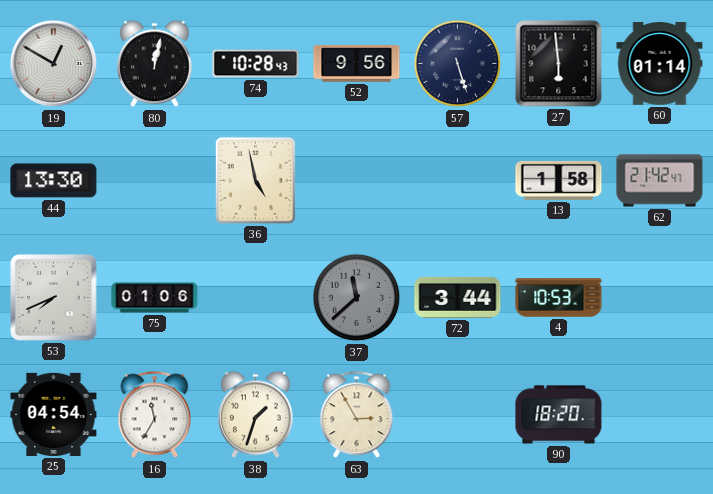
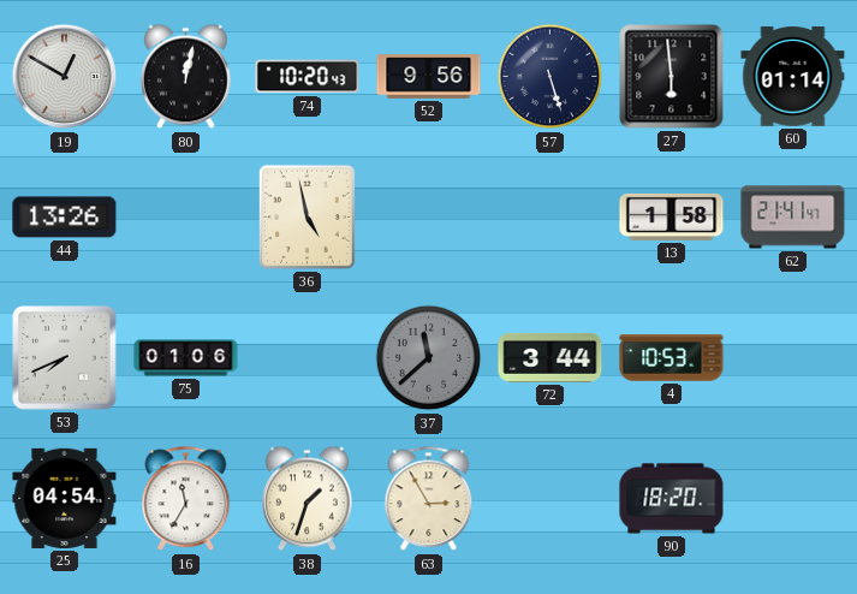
74: 10:28 -> 10:20 (308, 77)
44: 13:30 -> 13:26 (65, 218)
62: 21:42 -> 21:41 (793, 218)
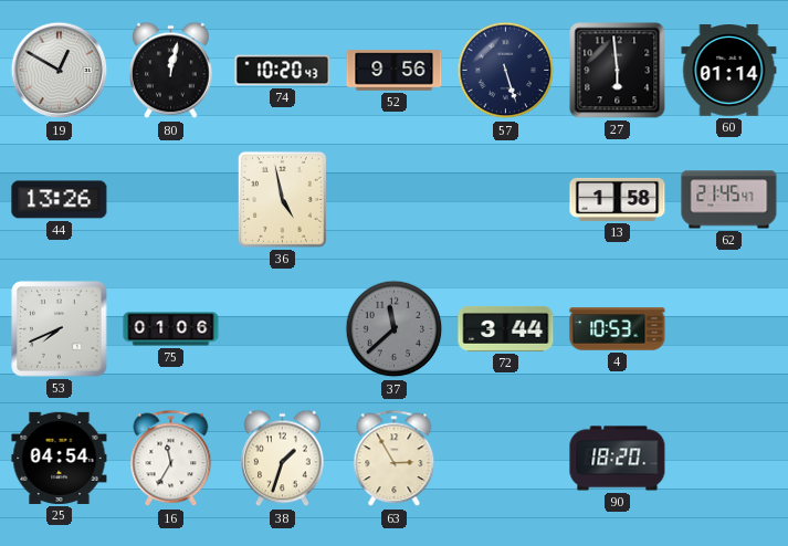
62: 21:41 -> 21:45 (729, 200)
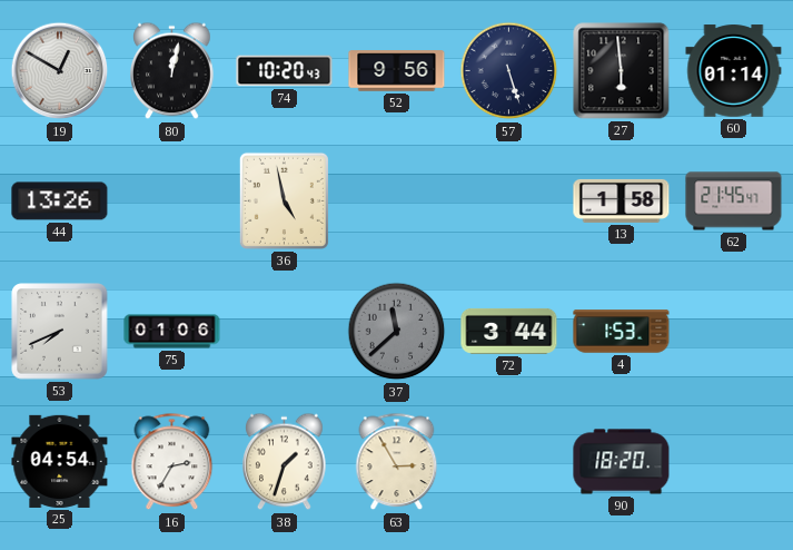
4: 10:53 -> 1:53 (622, 332)
16: 11:35 -> 2:35 (172, 462)
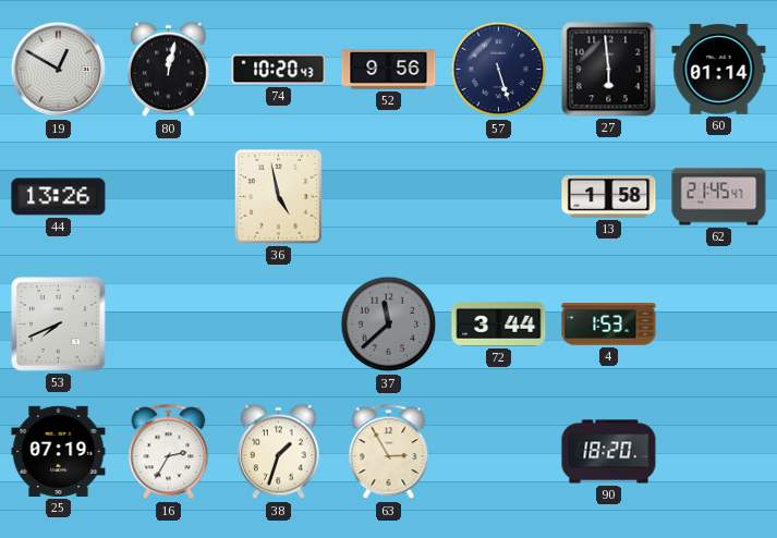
75: 01:06 -> none (172, 332)
25: 04:54 -> 07:19 (59, 451)
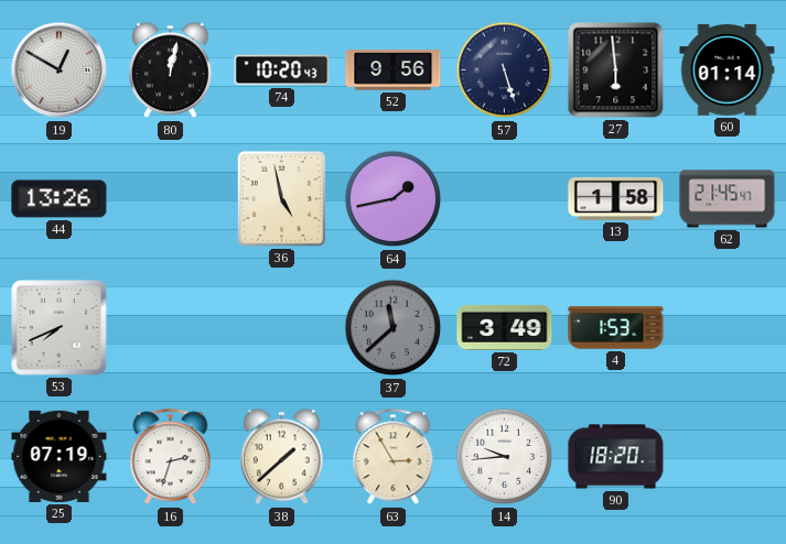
64: none -> 1:43 (394, 199)
72: 3:44 -> 3:49 (505, 327)
16: 2:35 -> 2:33 (171, 457)
38: 1:33 -> 1:38 (282, 457)
14: none -> 9:44 (505, 457)
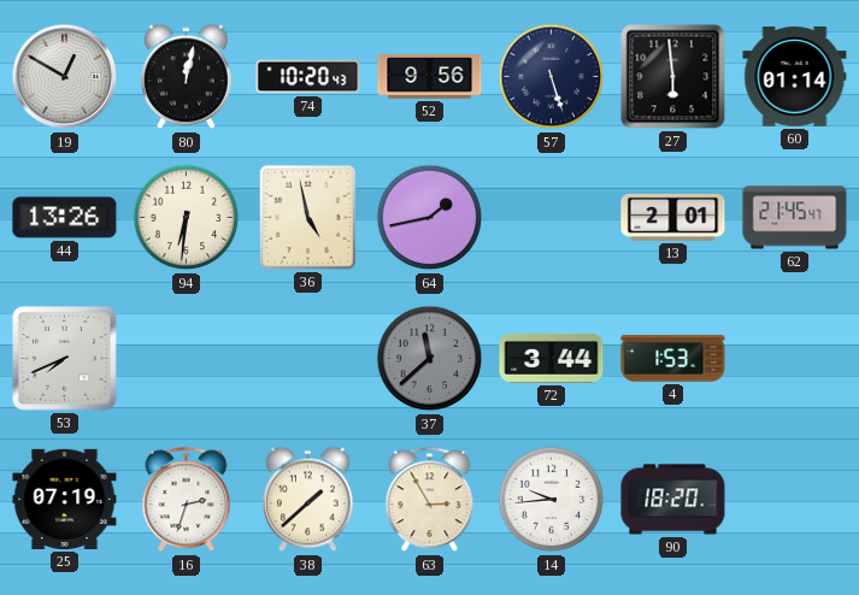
94: none -> 6:31 (187, 218)
13: 1:58 -> 2:01 (673, 217)
72: 3:49 -> 3:44 (552, 358)
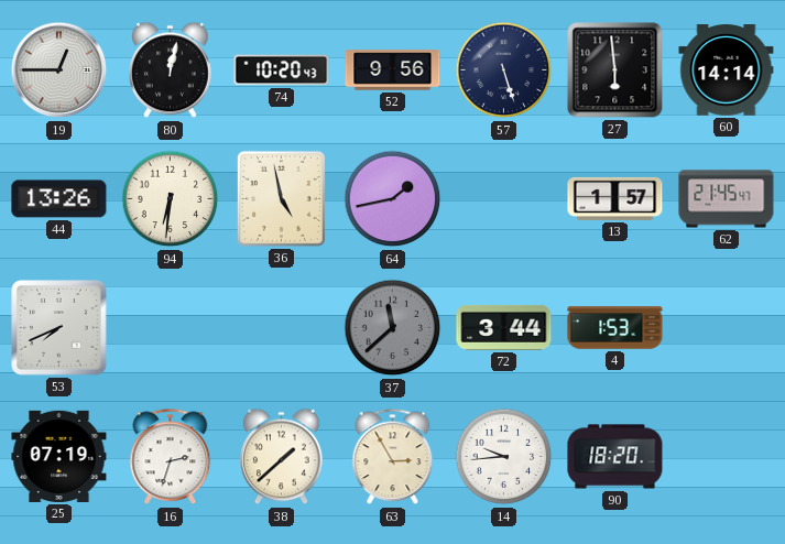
19: 12:50 -> 12:45 (59, 70)
60: 01:14 -> 14:14 (727, 70)
13: 2:01 -> 1:57 (615, 198)
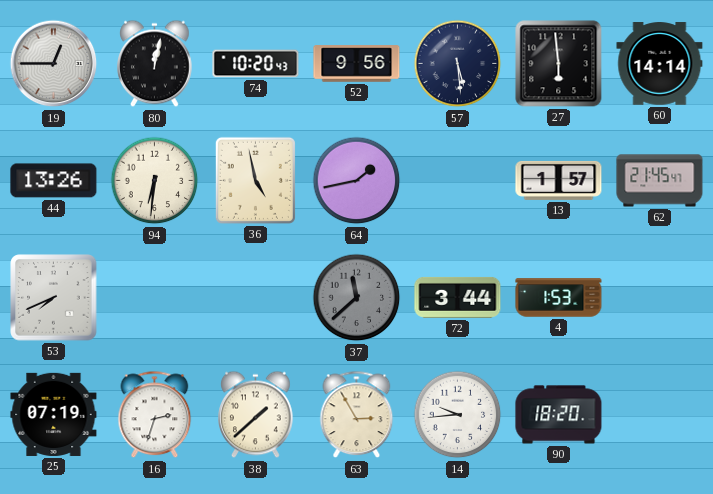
57: 5:27 -> 5:29 (458, 64)
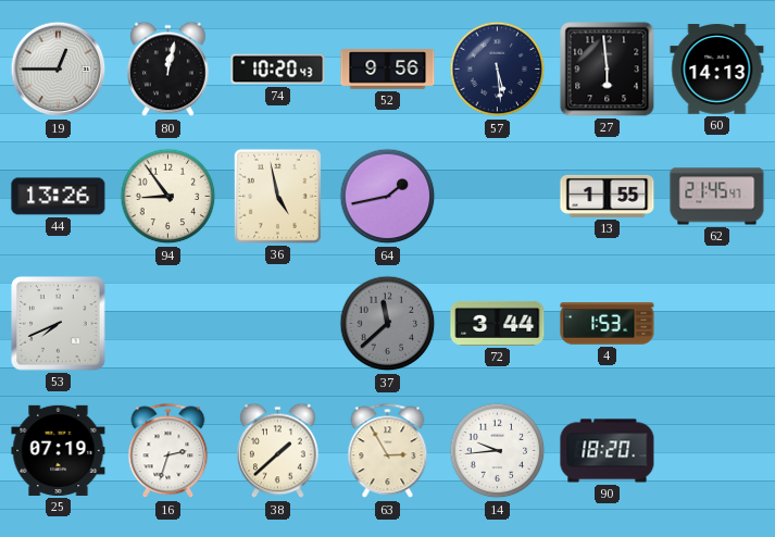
60: 14:14 -> 14:13 (717, 70)
94: 6:31 -> 8:54 (168, 197)
13: 1:57 -> 1:55 (608, 196)
